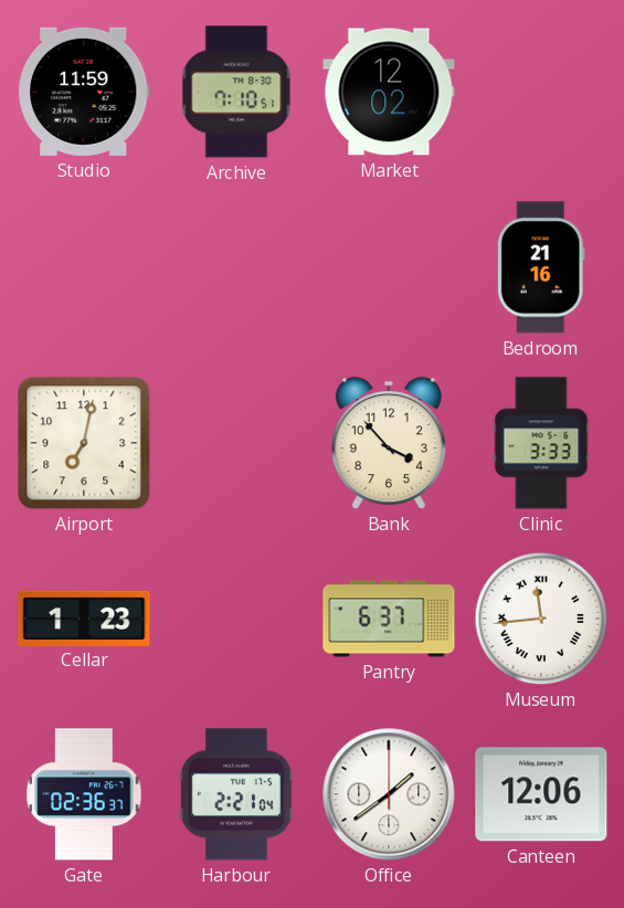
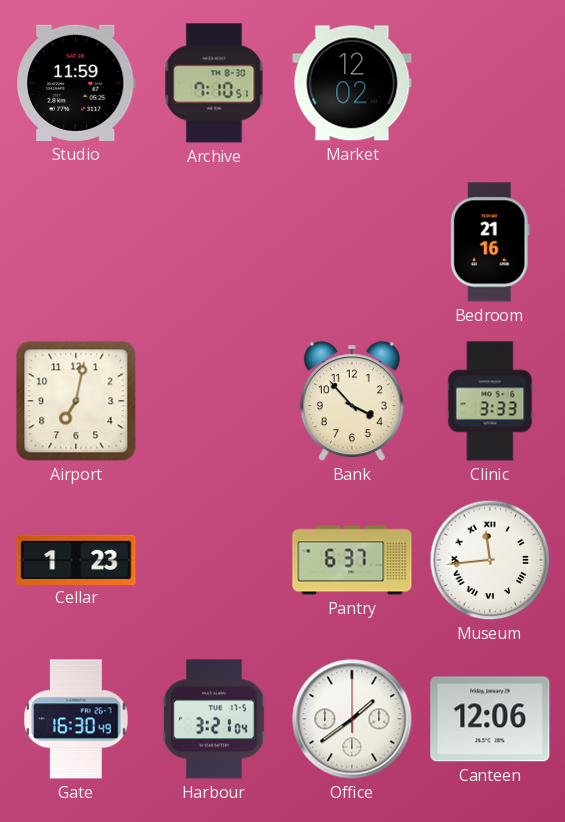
Gate: 02:36 -> 16:30 (76, 719)
Harbour: 2:21 -> 3:21 (214, 719)
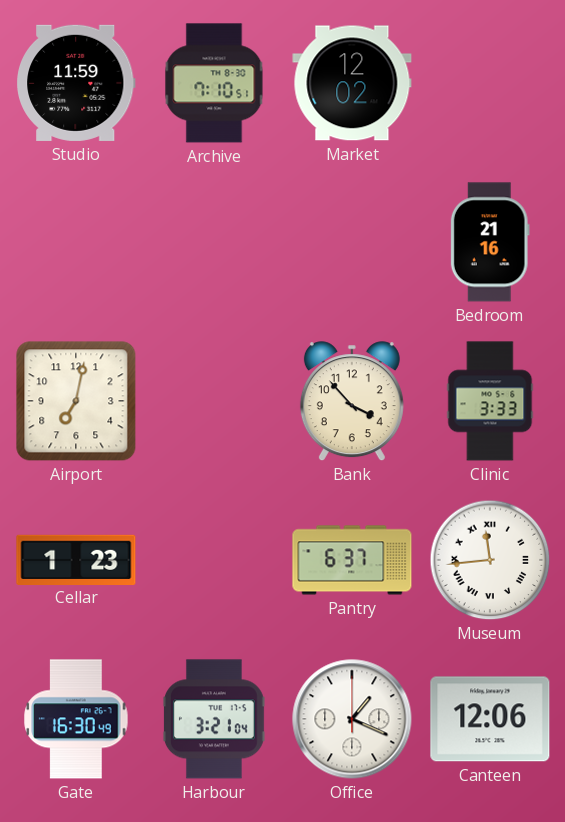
Office: 1:39 -> 1:19 (352, 719)
